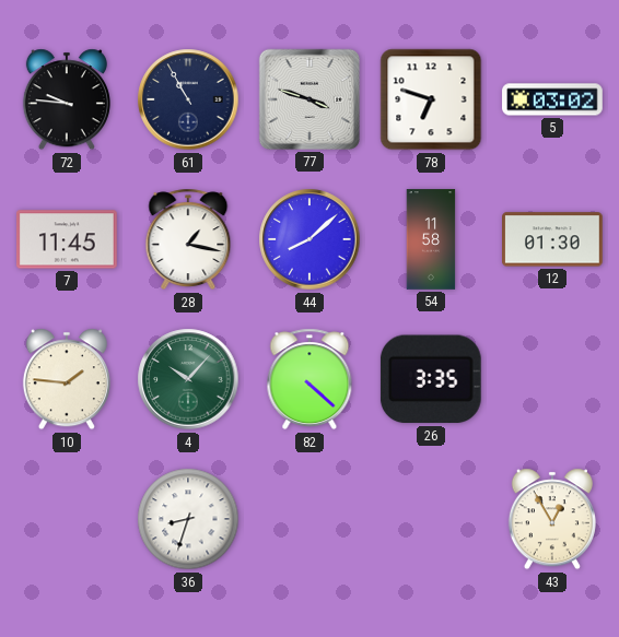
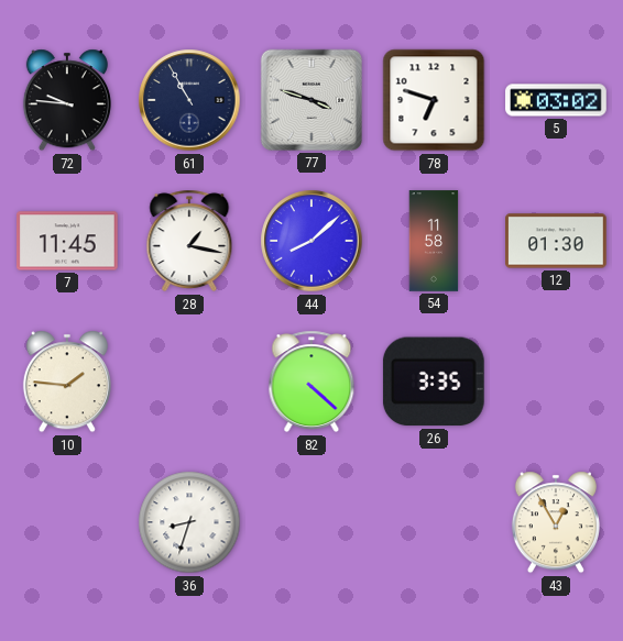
4: 10:07 -> none (188, 379)
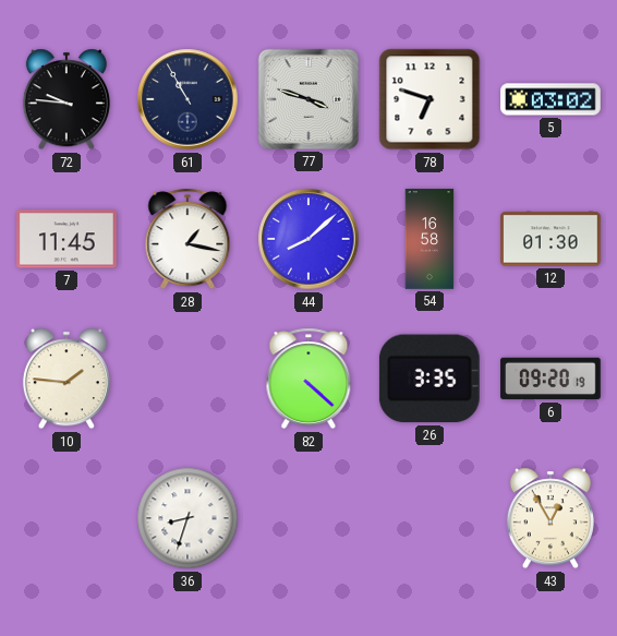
54: 11:58 -> 16:58 (430, 239)
6: none -> 09:20 (551, 379)
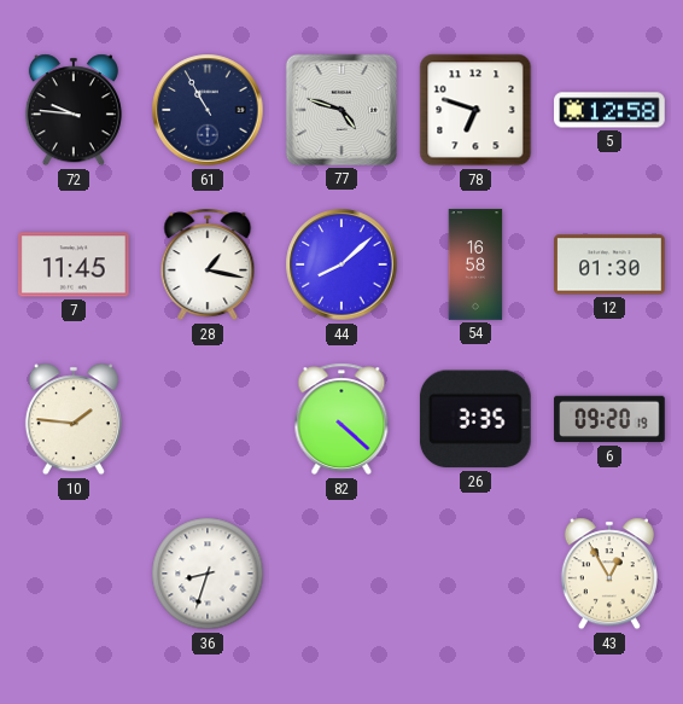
77: 3:48 -> 4:48 (341, 110)
5: 03:02 -> 12:58 (609, 110)
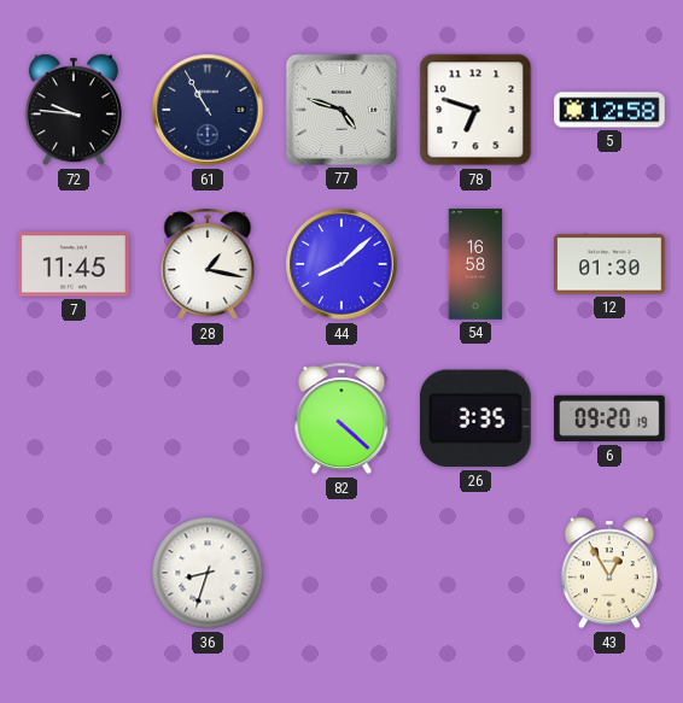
10: 1:46 -> none (74, 419)
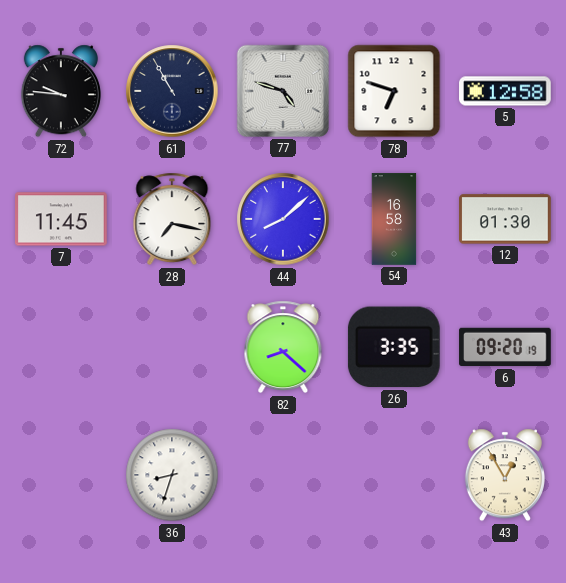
28: 1:17 -> 7:17 (172, 219)
82: 4:22 -> 8:22 (283, 347)
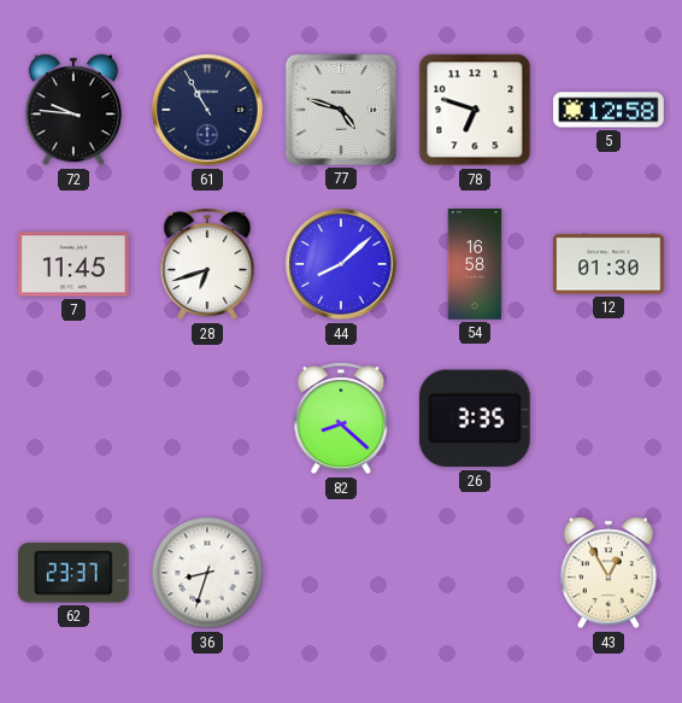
28: 7:17 -> 6:42 (207, 264)
6: 09:20 -> none (505, 347)
62: none -> 23:37 (74, 573)
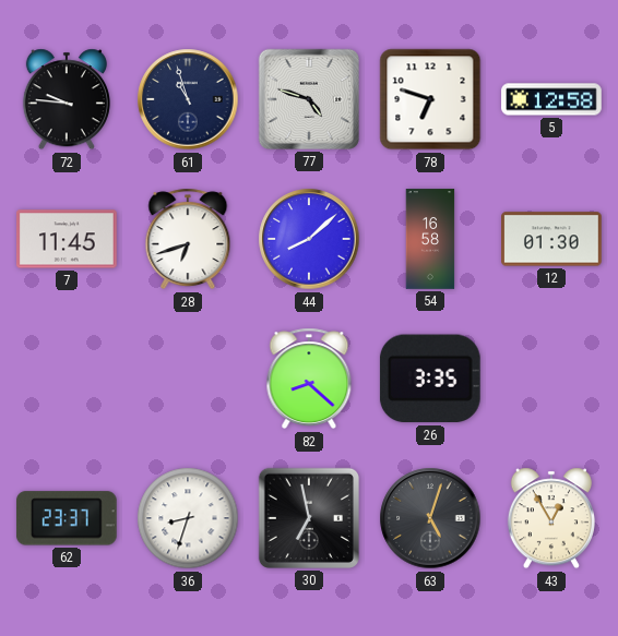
61: 10:55 -> 10:57 (188, 99)
30: none -> 6:58 (309, 518)
63: none -> 5:03 (430, 518)
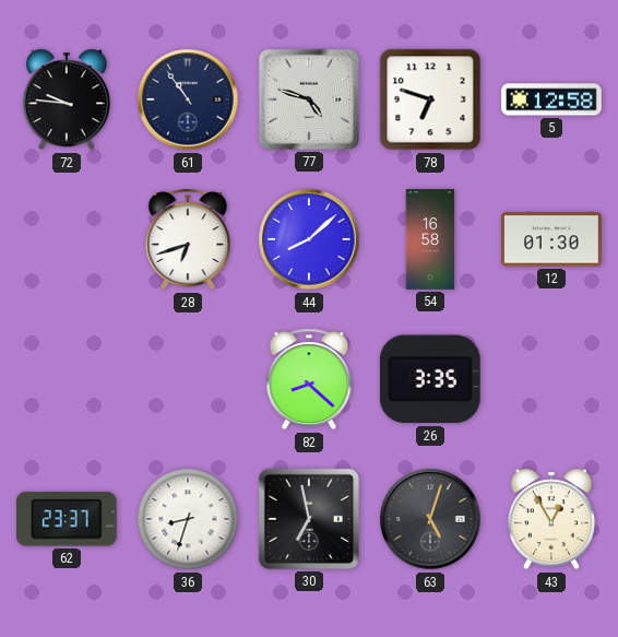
61: 10:57 -> 10:54 (188, 99)
7: 11:45 -> none (68, 239)
